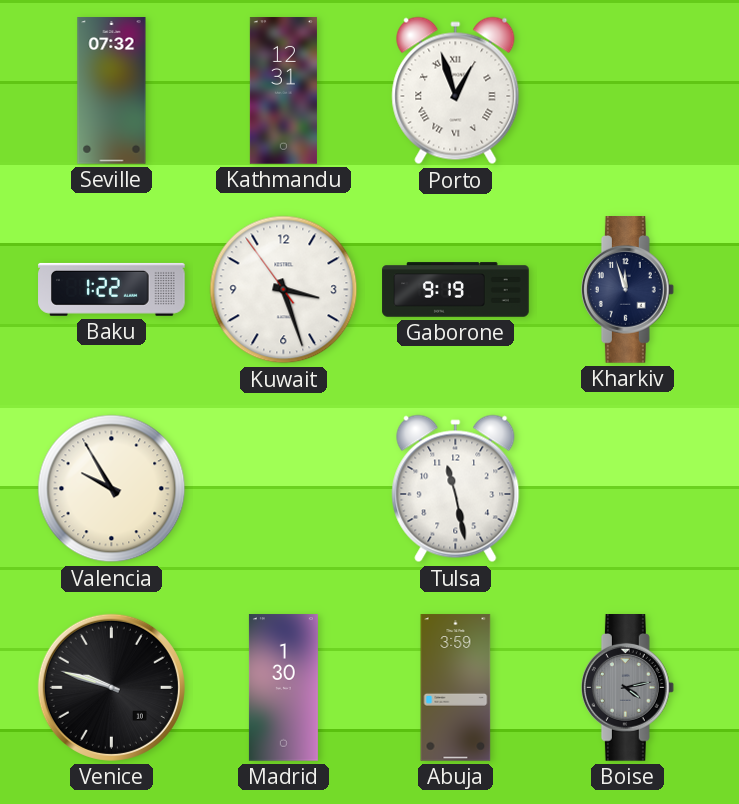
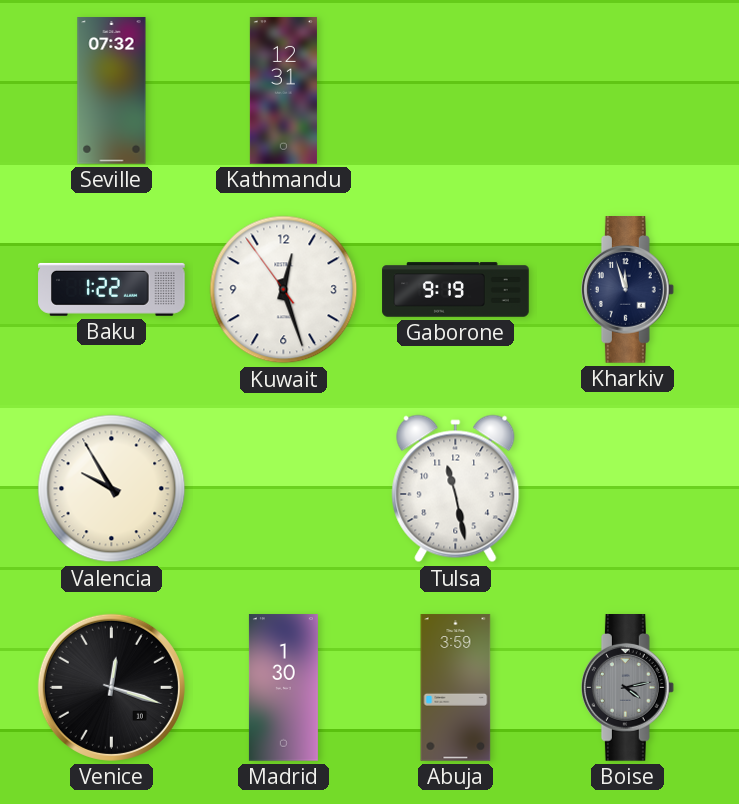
Porto: 12:57 -> none (456, 91)
Kuwait: 3:26 -> 12:26 (284, 290)
Venice: 9:48 -> 12:18 (111, 687)
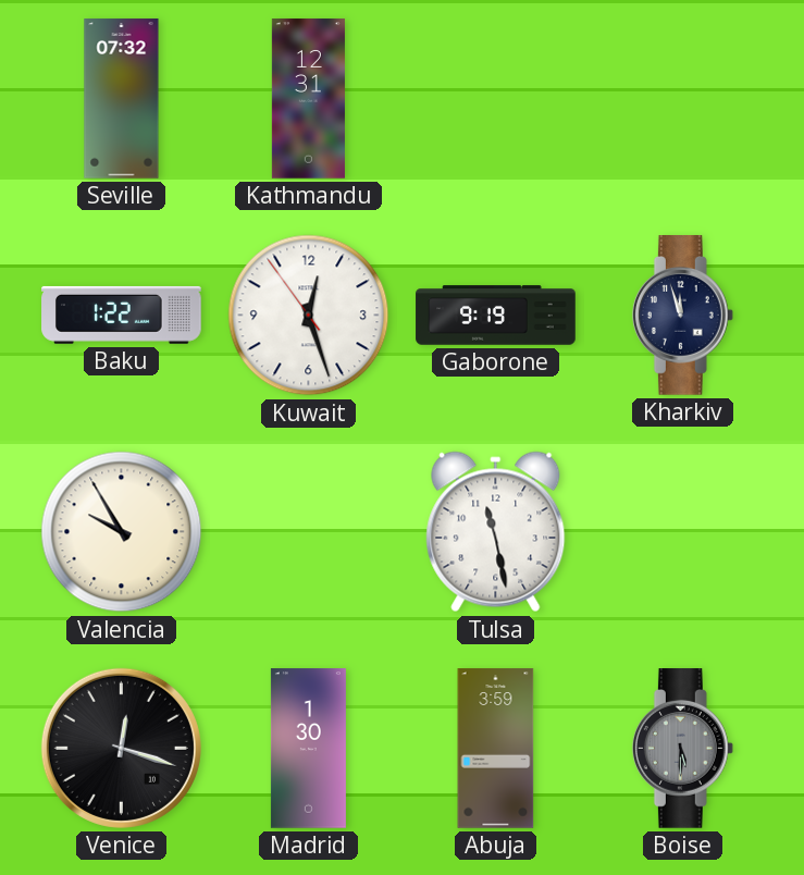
Boise: 4:13 -> 5:30 (682, 749)
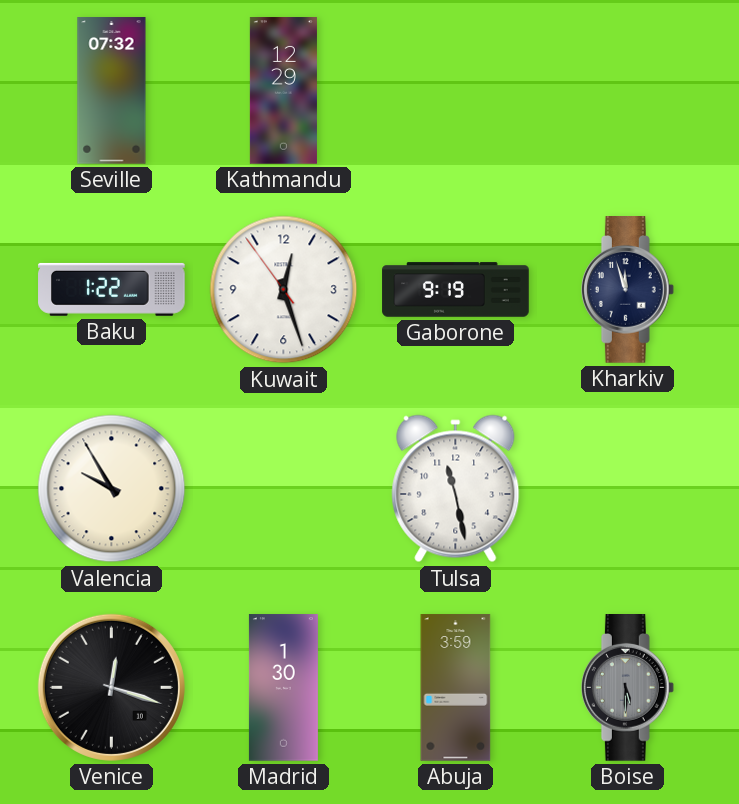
Kathmandu: 12:31 -> 12:29 (283, 91)
